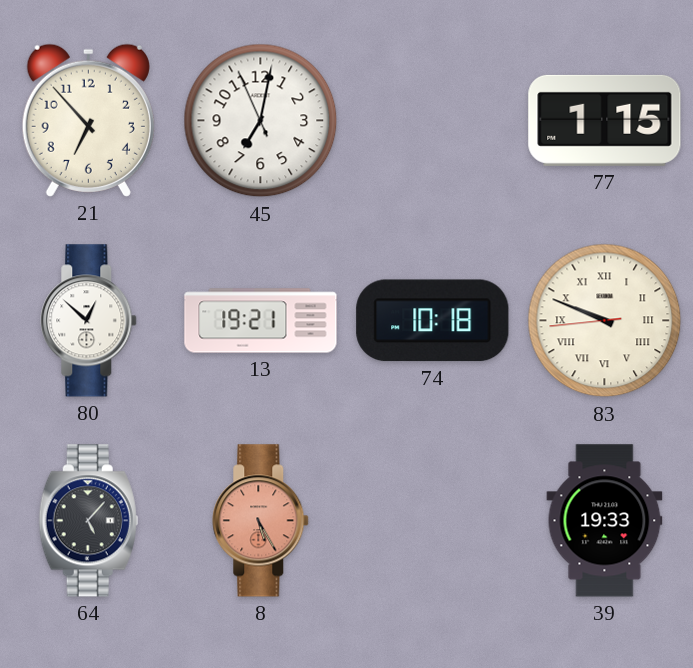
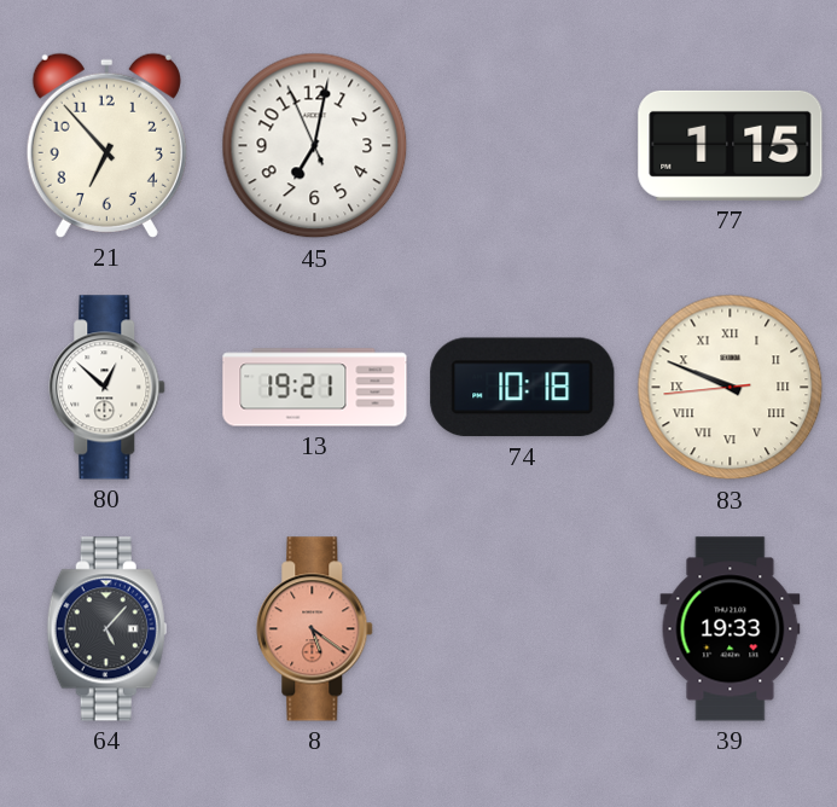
8: 5:25 -> 5:21 (315, 629)
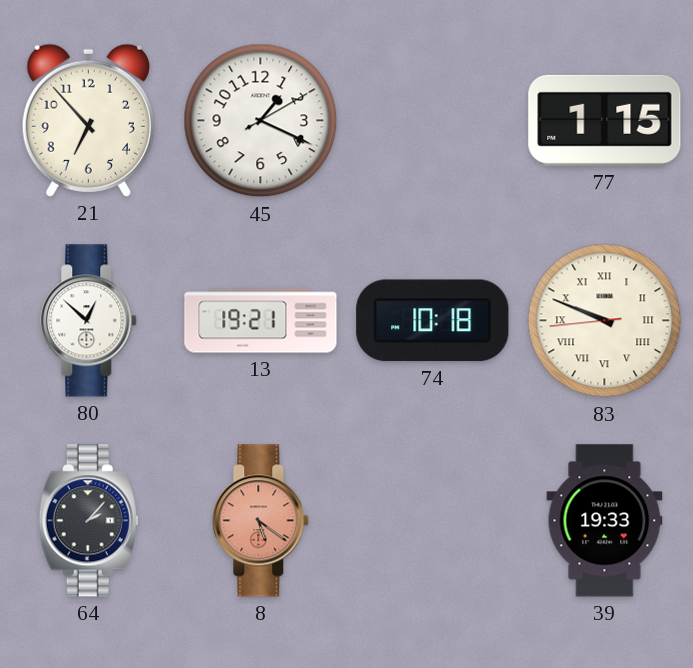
45: 7:01 -> 1:19 (261, 121)
64: 5:07 -> 2:07 (88, 521)
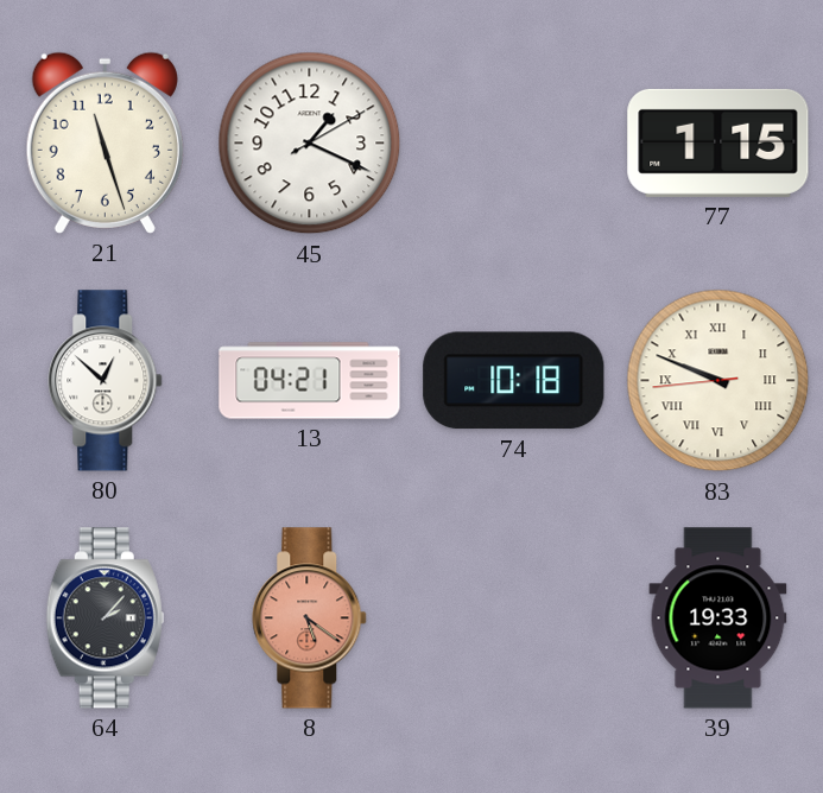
21: 6:53 -> 11:27 (105, 142)
13: 19:21 -> 04:21 (310, 381)
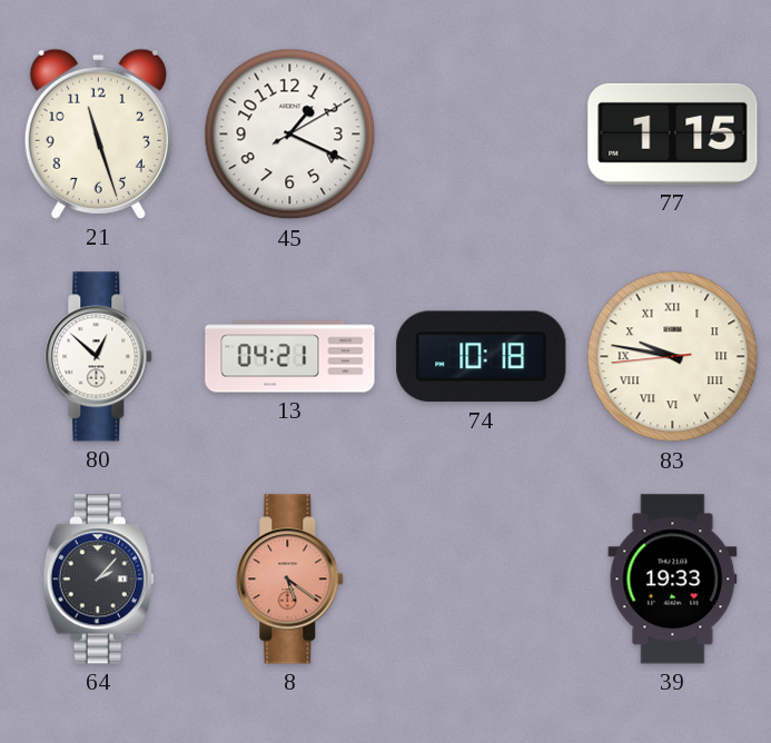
83: 9:48 -> 9:46 (673, 357)
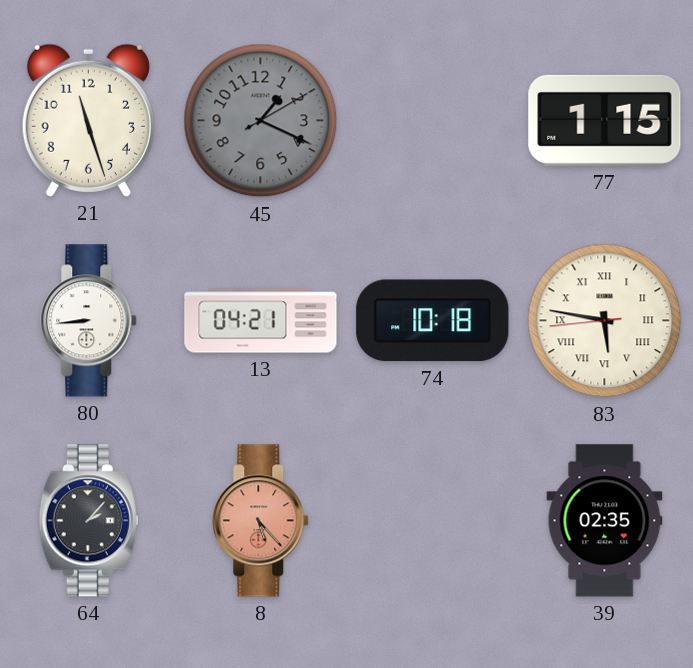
45 dial: white -> grey (261, 121)
80: 12:52 -> 8:44 (89, 321)
83: 9:46 -> 5:46 (605, 321)
8: 5:21 -> 5:23 (261, 521)
39: 19:33 -> 02:35 (605, 521)
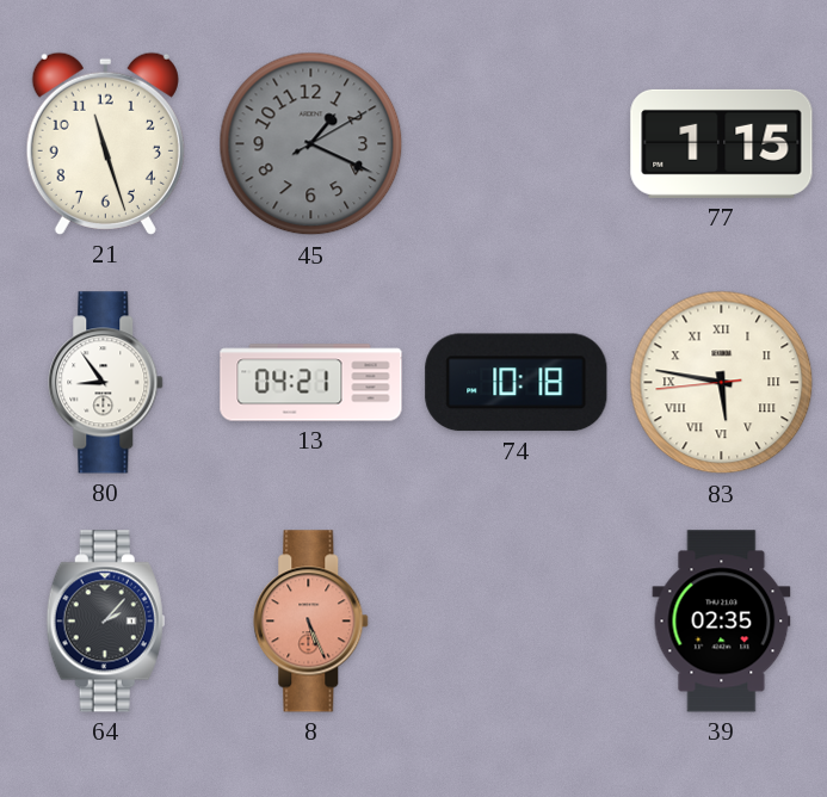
80: 8:44 -> 8:54 (106, 383)
8: 5:23 -> 5:26 (311, 622)
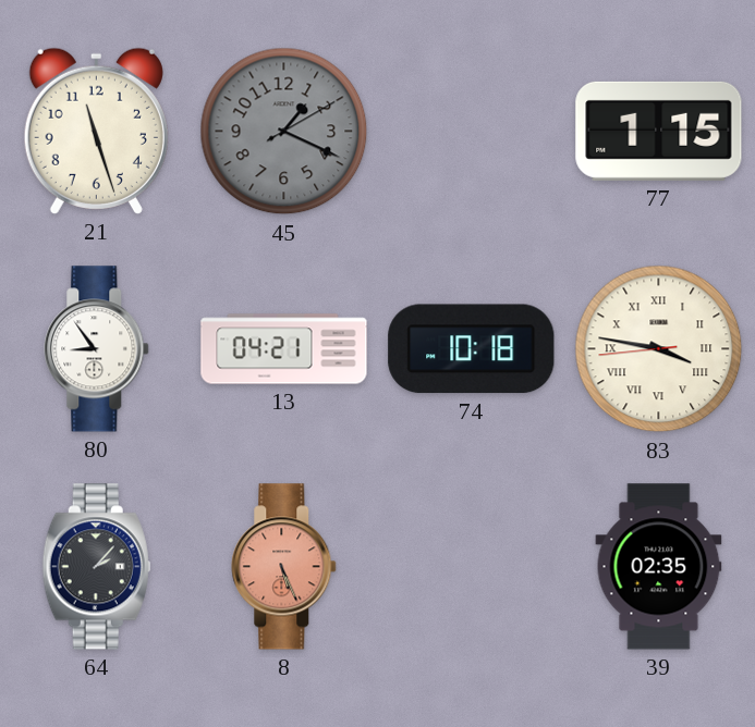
83: 5:46 -> 3:46 (659, 349)
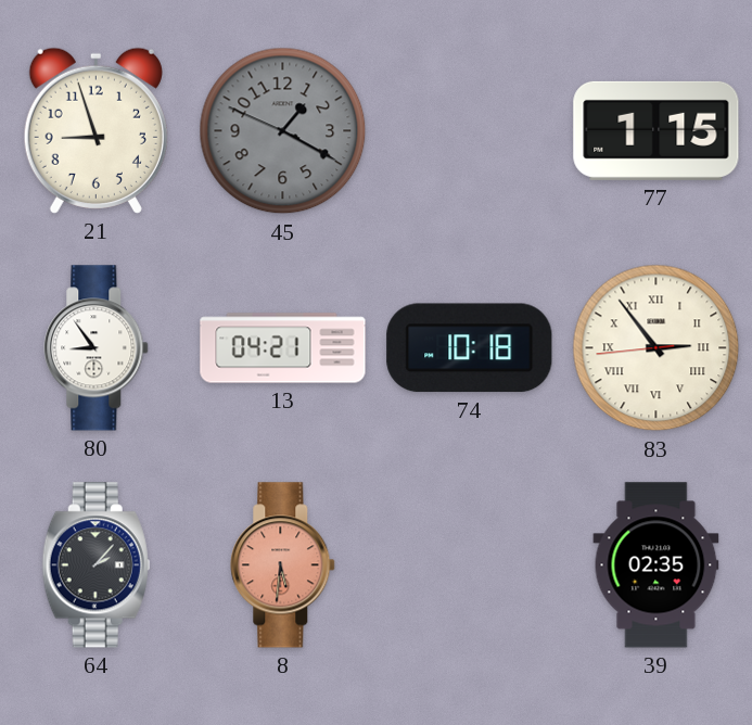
21: 11:27 -> 8:57 (95, 130)
45: 1:19:10 -> 1:19:49 (283, 131)
83: 3:46 -> 2:53 (657, 348)
8: 5:26 -> 5:31 (283, 565)
